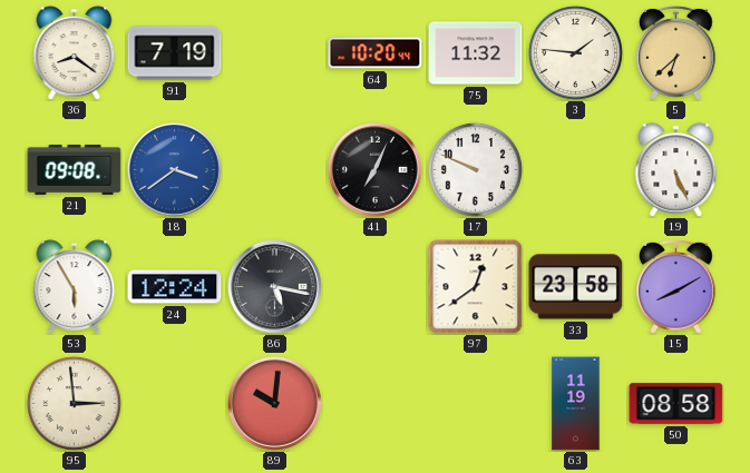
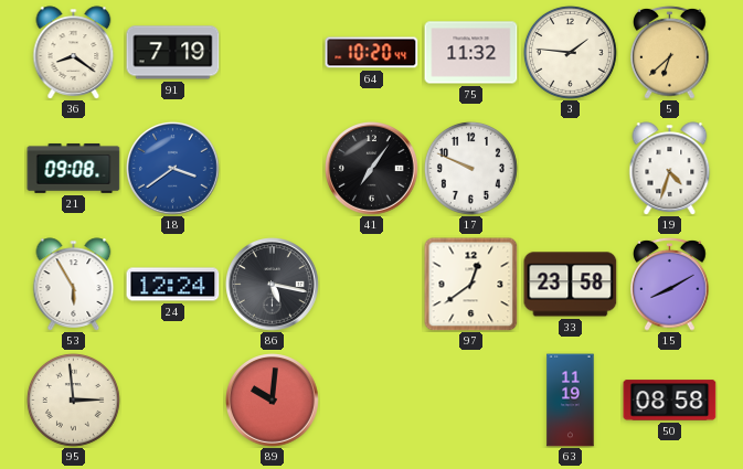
41: 7:04 -> 7:06 (372, 169)
19: 5:26 -> 4:33 (670, 169)
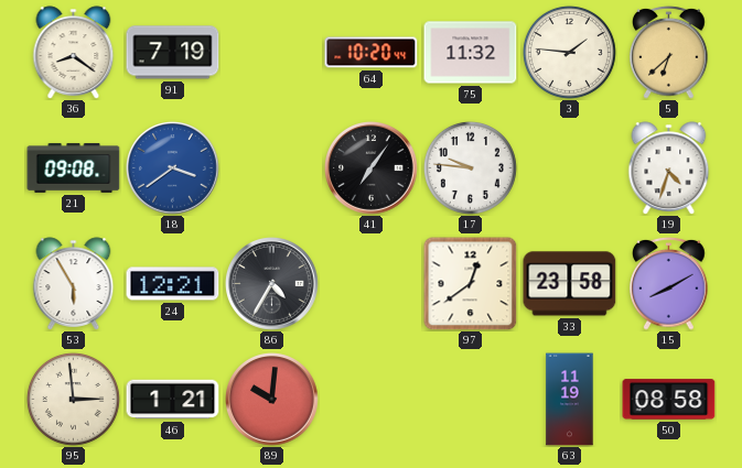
17: 9:49 -> 9:46 (470, 167)
24: 12:24 -> 12:21 (173, 284)
86: 5:17 -> 4:35 (272, 284)
46: none -> 1:21 (173, 400)
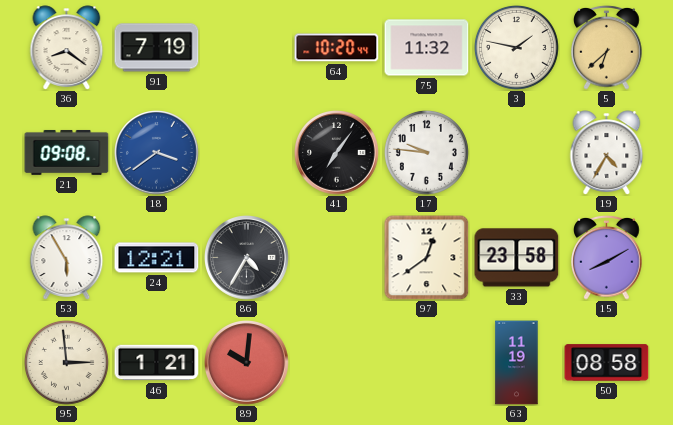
3: 1:46 -> 1:47 (516, 47)
19: 4:33 -> 4:35 (607, 153)
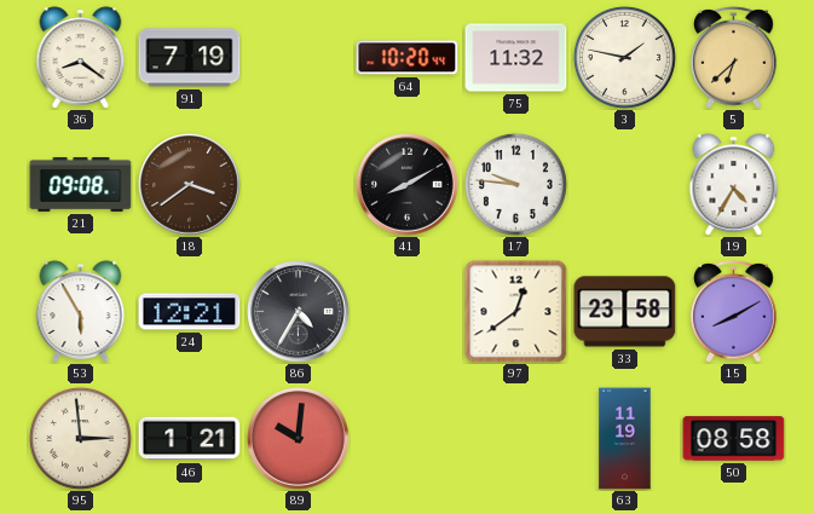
18 dial: blue -> brown (190, 185)
41: 7:06 -> 8:10 (408, 185)
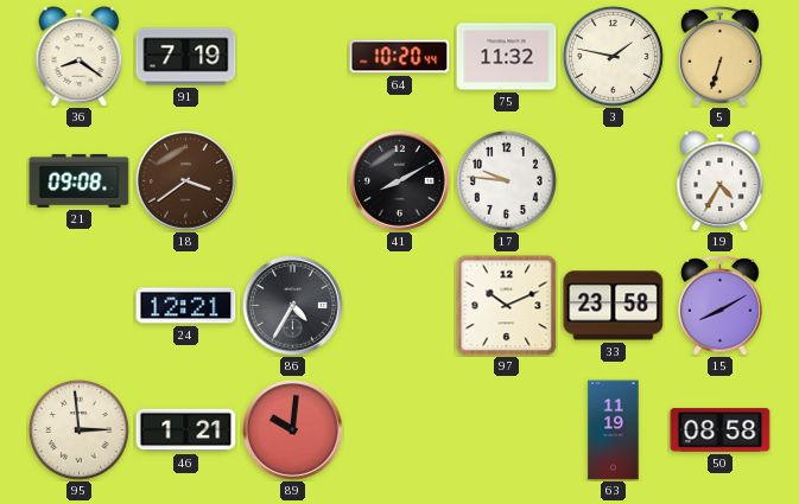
5: 6:38 -> 6:33 (721, 56)
53: 5:55 -> none (81, 312)
97: 12:39 -> 10:11 (507, 306)
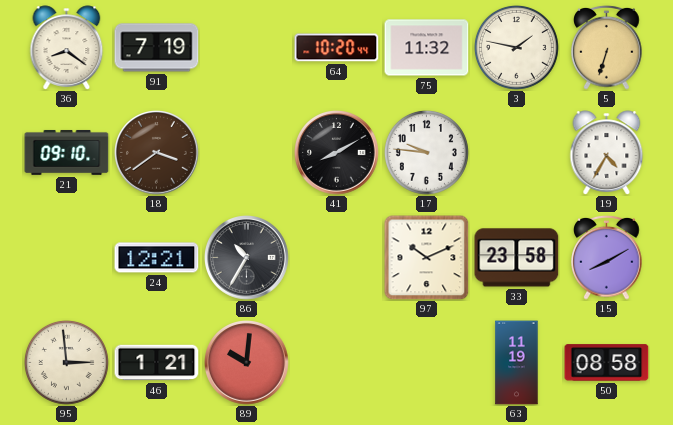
21: 09:08 -> 09:10 (67, 152)
86: 4:35 -> 10:35 (247, 258)
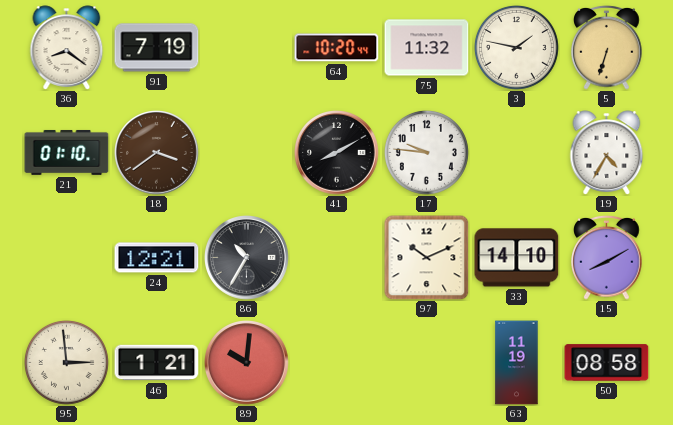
21: 09:10 -> 01:10 (67, 152)
33: 23:58 -> 14:10 (517, 258)
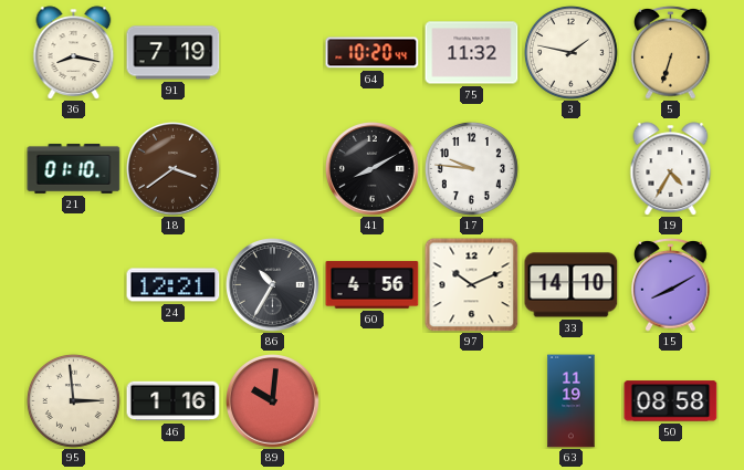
36: 8:21 -> 8:17 (74, 53)
60: none -> 4:56 (373, 285)
46: 1:21 -> 1:16 (174, 401)
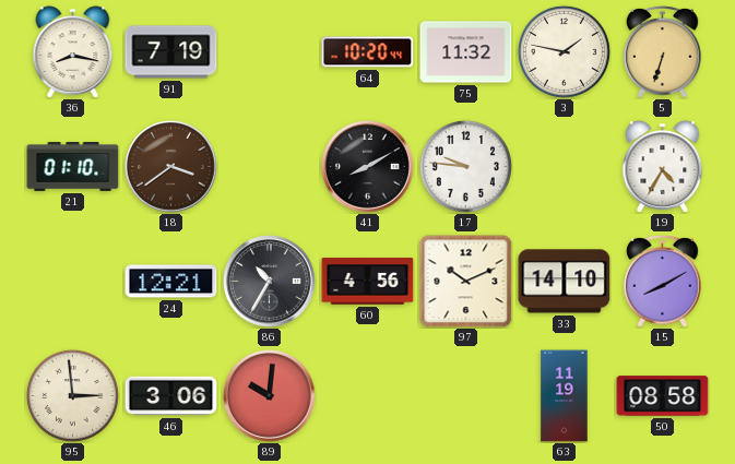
46: 1:16 -> 3:06 (171, 396)
